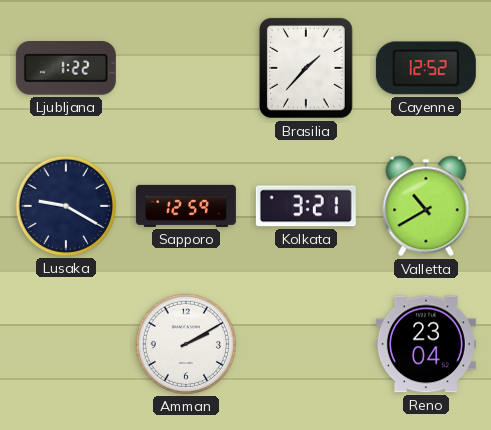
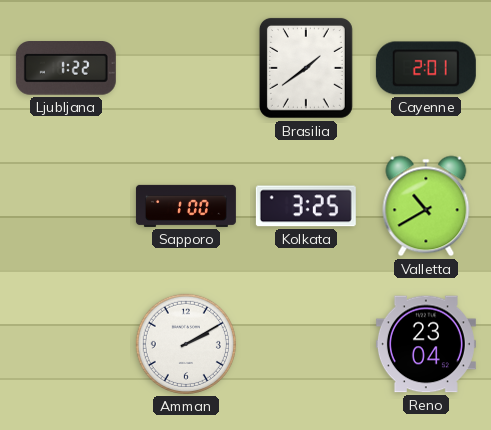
Brasilia: 1:37 -> 1:39 (306, 68)
Cayenne: 12:52 -> 2:01 (426, 68)
Lusaka: 9:20 -> none (66, 206)
Sapporo: 12:59 -> 1:00 (186, 206)
Kolkata: 3:21 -> 3:25 (306, 206)
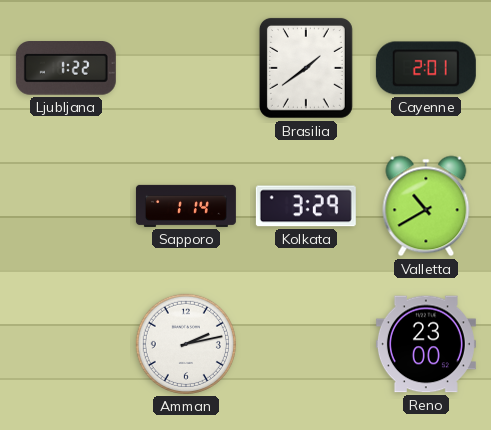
Sapporo: 1:00 -> 1:14 (186, 206)
Kolkata: 3:25 -> 3:29 (306, 206)
Amman: 2:10 -> 2:13 (186, 344)
Reno: 23:04 -> 23:00 (426, 344)
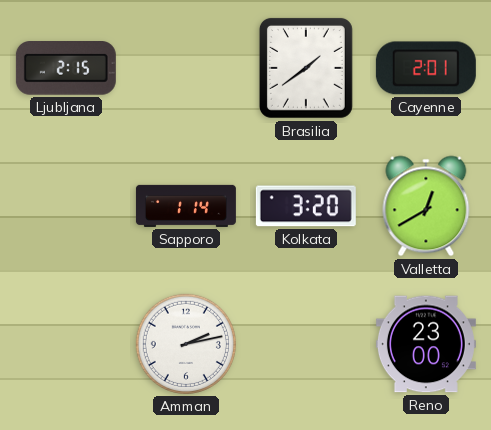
Ljubljana: 1:22 -> 2:15 (66, 69)
Kolkata: 3:29 -> 3:20 (306, 206)
Valletta: 10:40 -> 12:40 (426, 206)
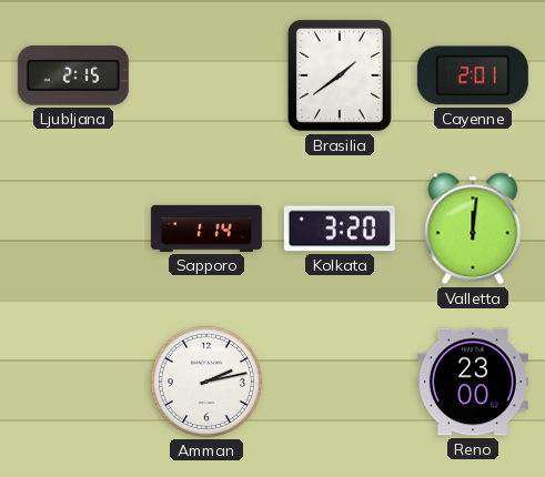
Valletta: 12:40 -> 12:01 (473, 229)
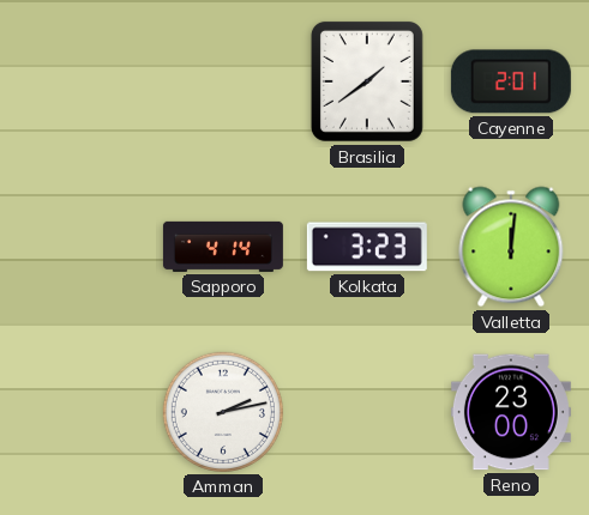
Ljubljana: 2:15 -> none (73, 77)
Sapporo: 1:14 -> 4:14 (223, 247)
Kolkata: 3:20 -> 3:23 (367, 247)
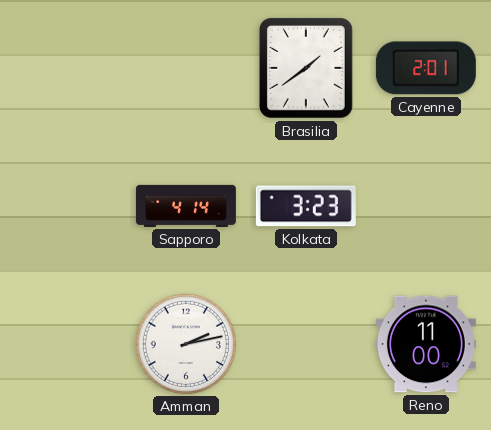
Valletta: 12:01 -> none (511, 247)
Reno: 23:00 -> 11:00 (426, 344)
